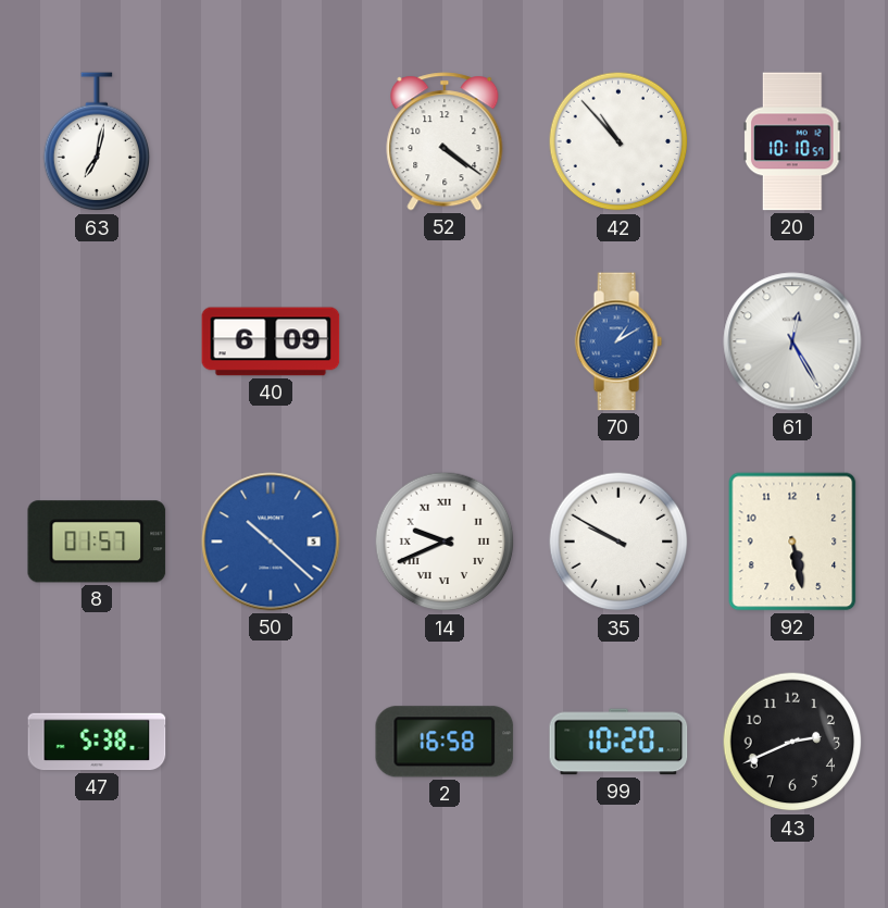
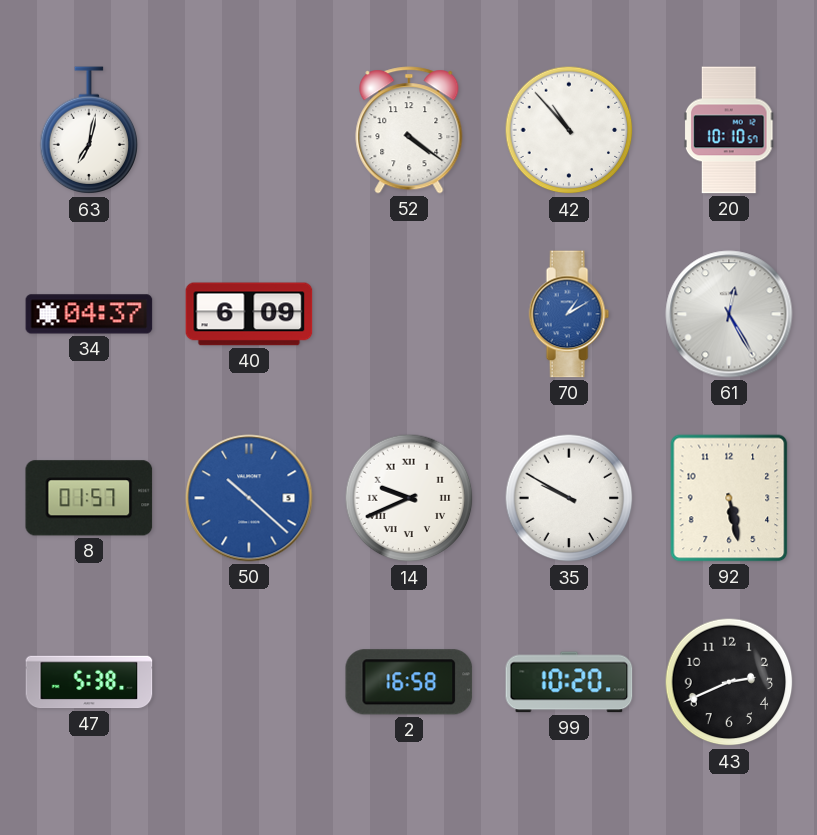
34: none -> 04:37 (89, 314)
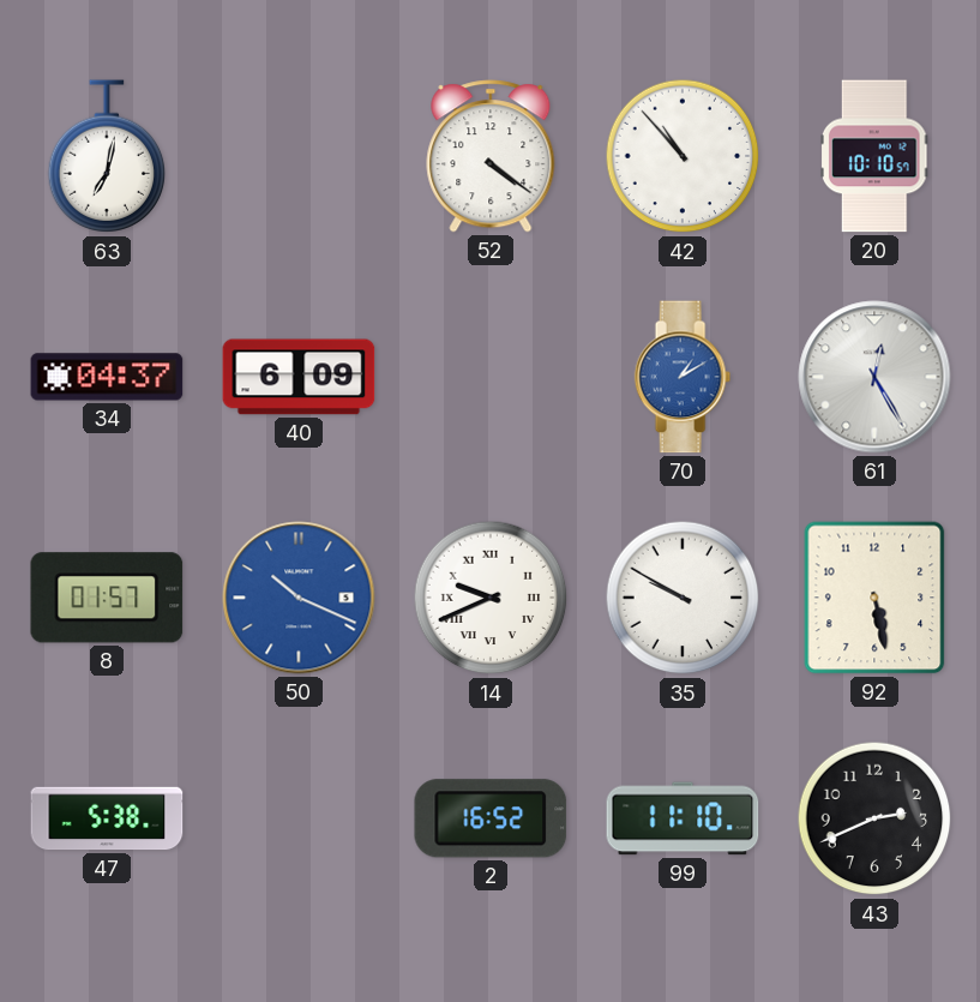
50: 10:22 -> 10:19 (299, 598)
2: 16:58 -> 16:52 (491, 818)
99: 10:20 -> 11:10 (683, 818)
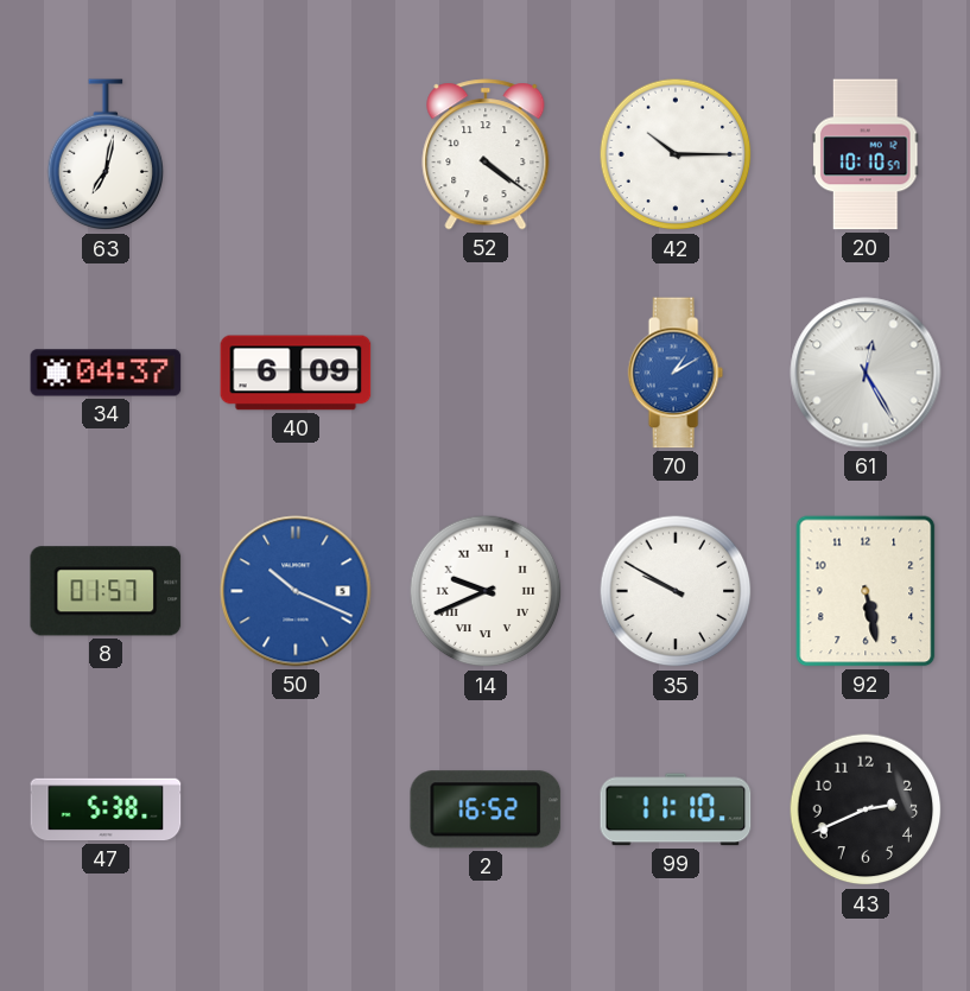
42: 10:53 -> 10:15 (676, 154)
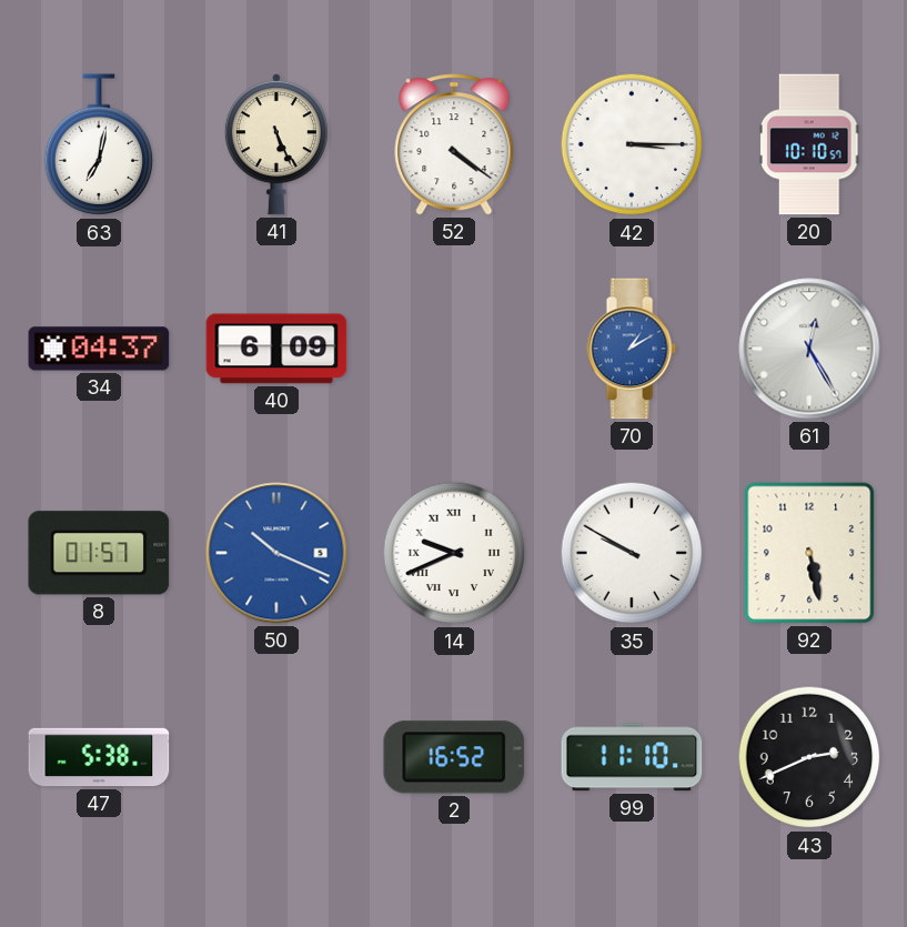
41: none -> 5:26 (276, 144)
42: 10:15 -> 3:15 (632, 144)
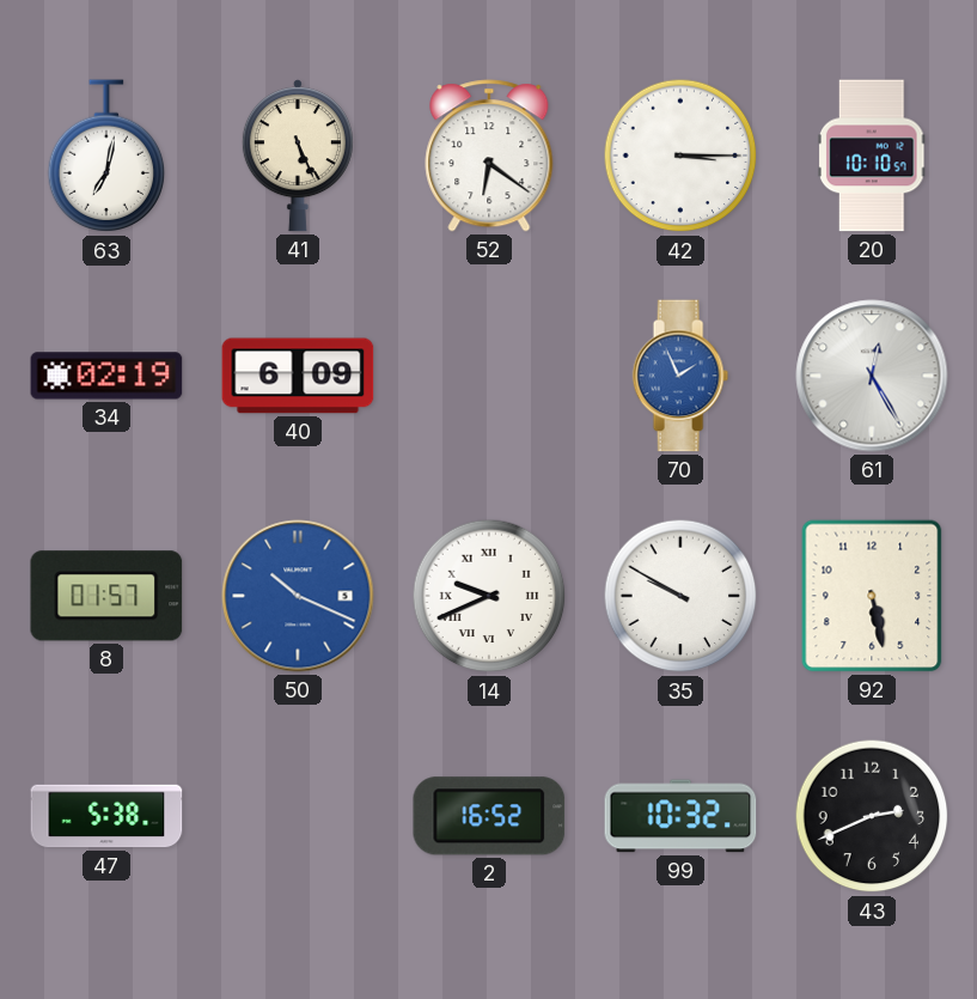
52: 4:21 -> 6:21 (489, 156)
34: 04:37 -> 02:19 (106, 376)
70: 1:10 -> 1:56 (680, 376)
99: 11:10 -> 10:32 (680, 816)
